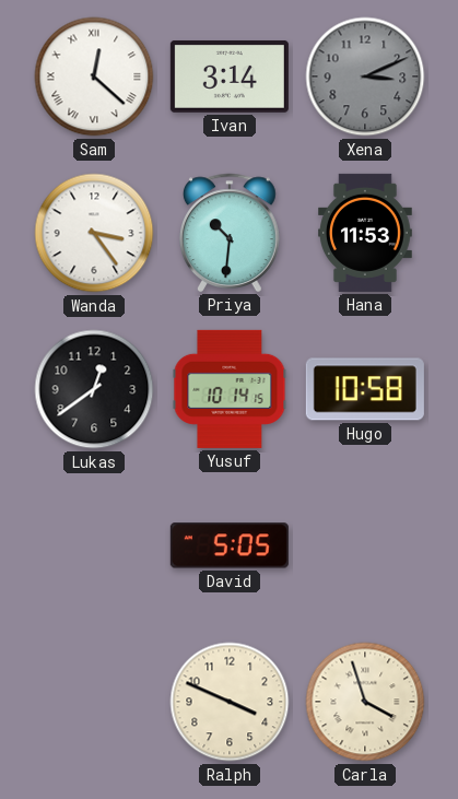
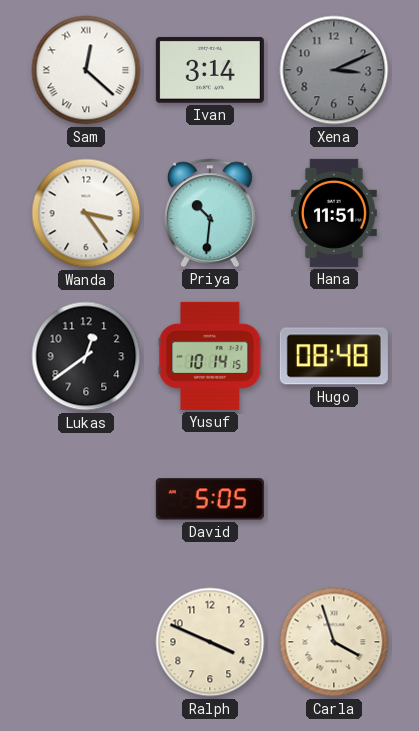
Hana: 11:53 -> 11:51 (335, 213)
Hugo: 10:58 -> 08:48 (334, 356)
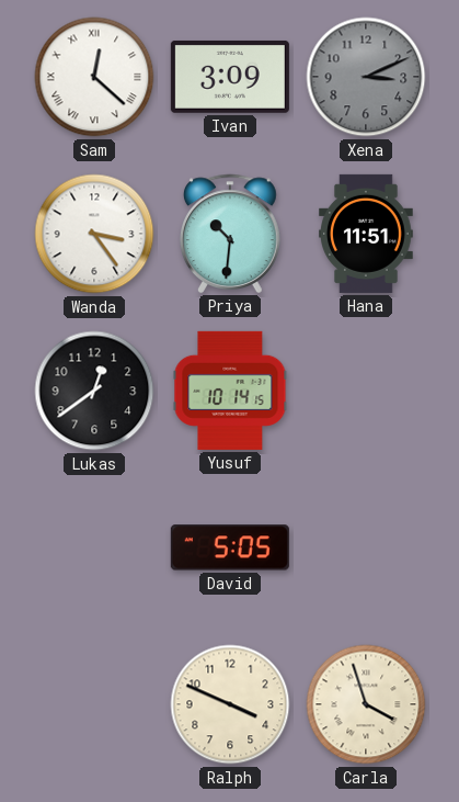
Ivan: 3:14 -> 3:09 (230, 77)
Hugo: 08:48 -> none (334, 356)
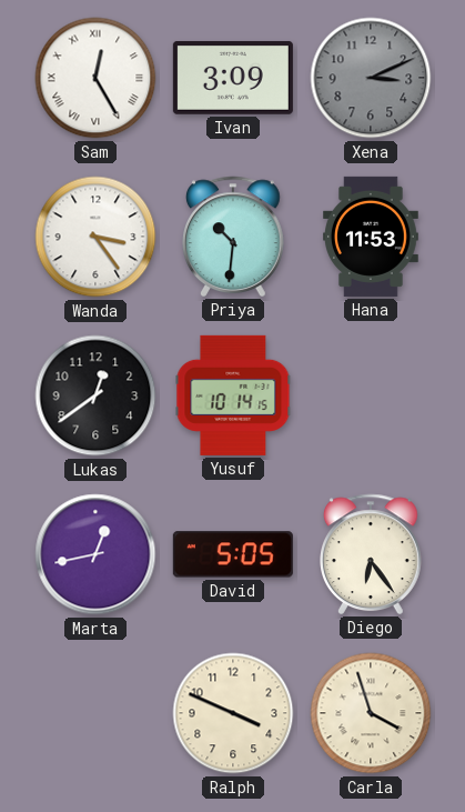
Sam: 12:22 -> 12:25 (95, 78)
Hana: 11:51 -> 11:53 (372, 237)
Marta: none -> 12:43 (95, 554)
Diego: none -> 6:24 (372, 554)
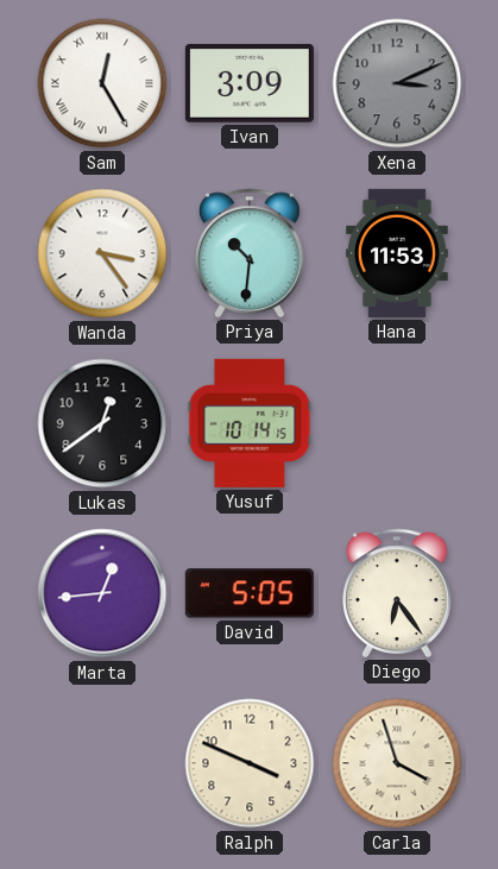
Marta: 12:43 -> 12:44 (102, 593)
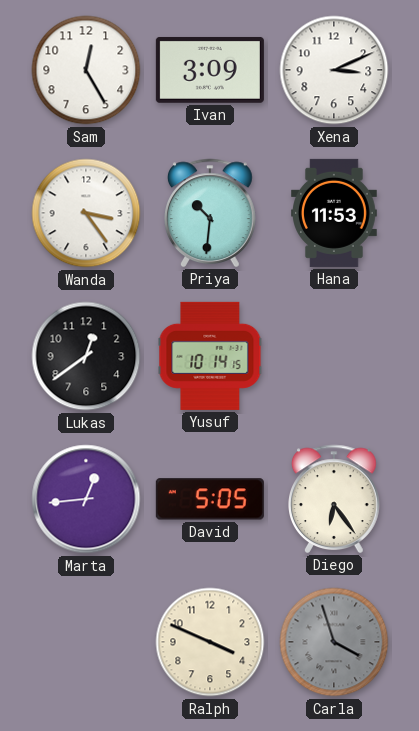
Sam numerals: Roman -> Arabic (86, 70)
Xena dial: grey -> white (334, 70)
Carla dial: cream -> grey (334, 642)
